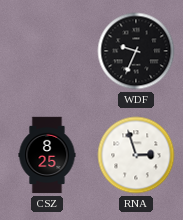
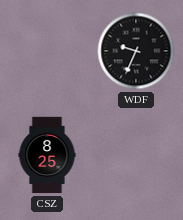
RNA: 2:57 -> none (136, 155)
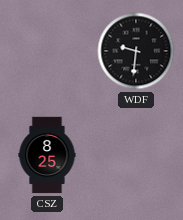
WDF: 9:34 -> 9:31 (136, 51)
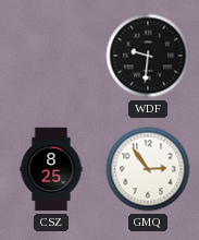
GMQ: none -> 2:54 (148, 169)
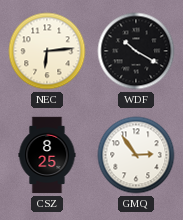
NEC: none -> 6:14 (47, 51)
WDF: 9:31 -> 10:20 (136, 51)
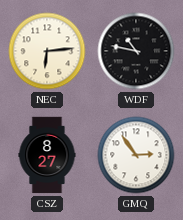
WDF: 10:20 -> 10:47 (136, 51)
CSZ: 8:25 -> 8:27 (47, 155)
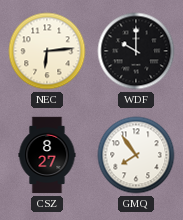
WDF: 10:47 -> 10:00 (136, 51)
GMQ: 2:54 -> 7:54 (136, 155)
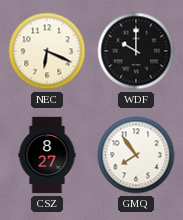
NEC: 6:14 -> 6:19 (47, 51)
